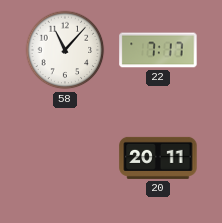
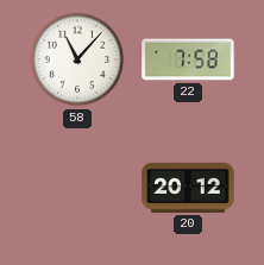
22: 7:17 -> 7:58 (188, 59)
20: 20:11 -> 20:12 (188, 188)
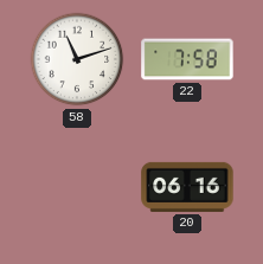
58: 11:07 -> 11:12 (77, 59)
20: 20:12 -> 06:16 (187, 187)
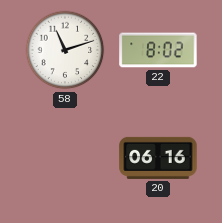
22: 7:58 -> 8:02 (158, 50)
